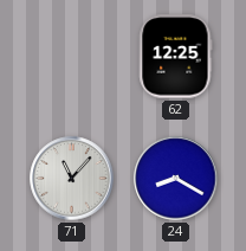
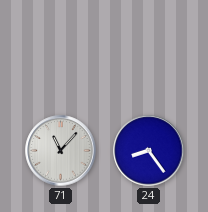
62: 12:25 -> none (176, 57)
24: 8:20 -> 8:24 (149, 151)
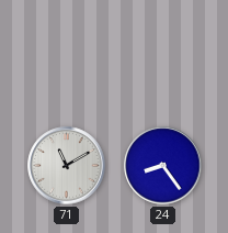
71: 11:07 -> 11:10 (67, 166)
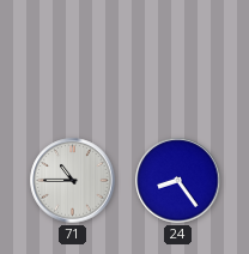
71: 11:10 -> 10:45 (73, 181)
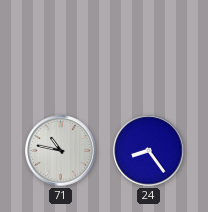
71: 10:45 -> 10:47 (61, 151)
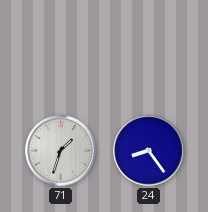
71: 10:47 -> 1:33 (61, 151)
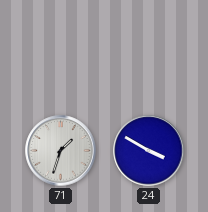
24: 8:24 -> 3:50 (149, 151)
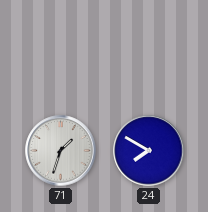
24: 3:50 -> 7:50 (149, 151)
